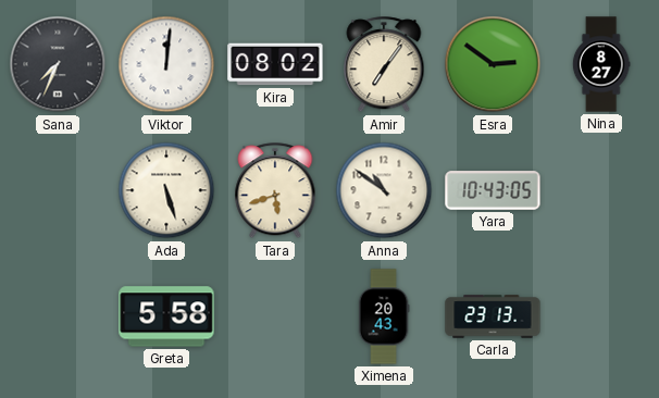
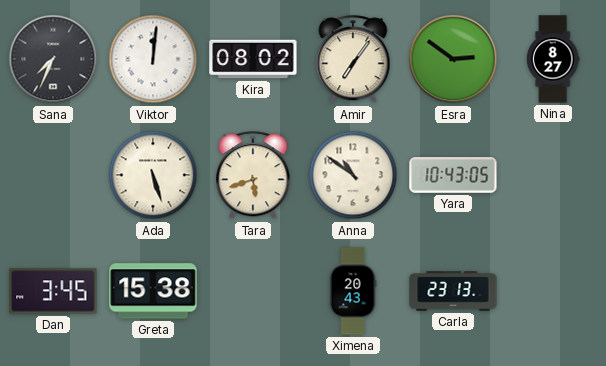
Dan: none -> 3:45 (53, 291)
Greta: 5:58 -> 15:38 (153, 291)
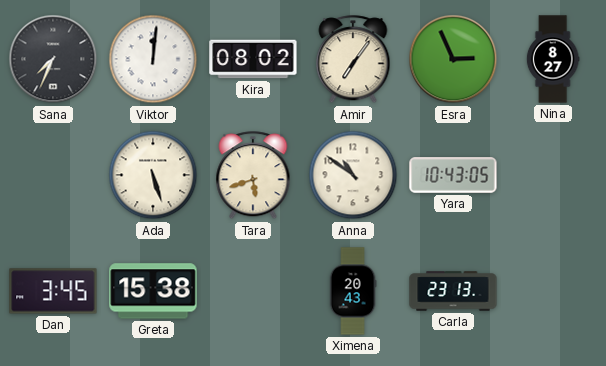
Esra: 2:51 -> 2:56 (453, 59)
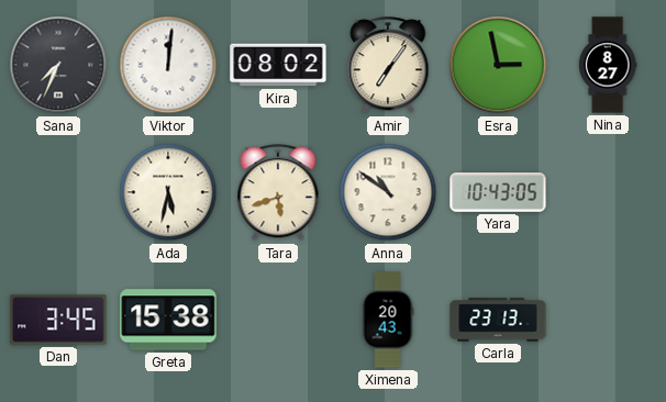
Esra: 2:56 -> 2:58 (498, 65)
Ada: 5:27 -> 5:32 (168, 192)
